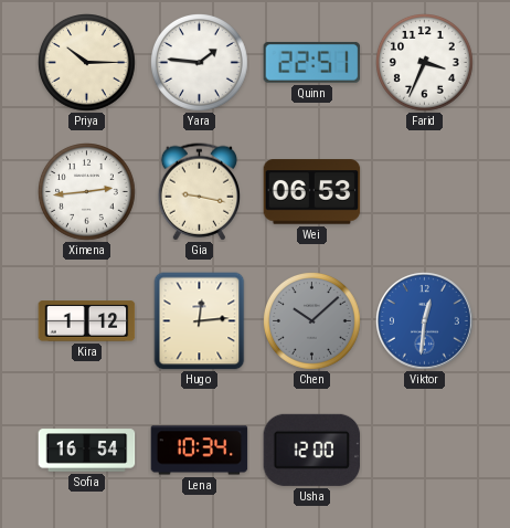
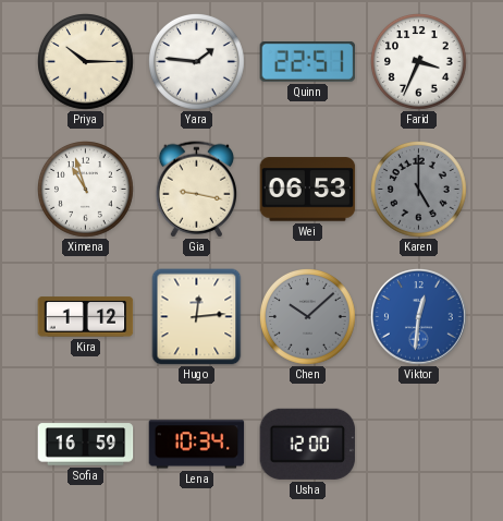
Ximena: 2:44 -> 10:57 (86, 190)
Karen: none -> 5:00 (419, 190)
Sofia: 16:54 -> 16:59 (86, 445)
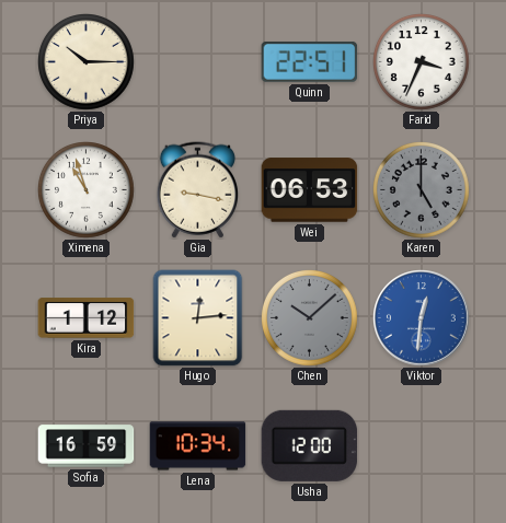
Yara: 1:46 -> none (197, 62)
